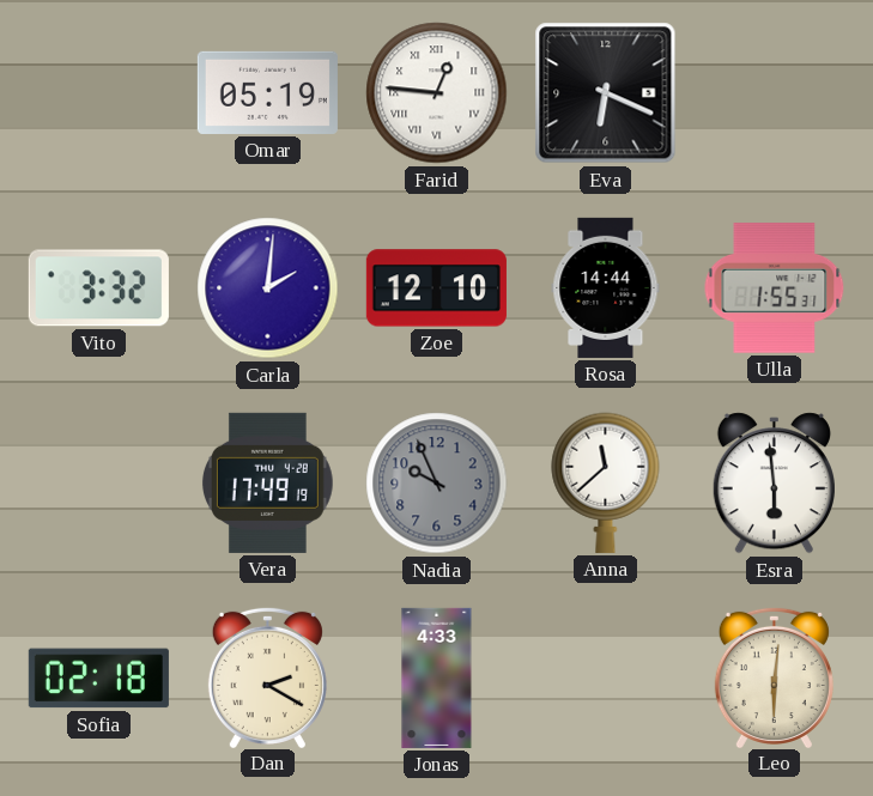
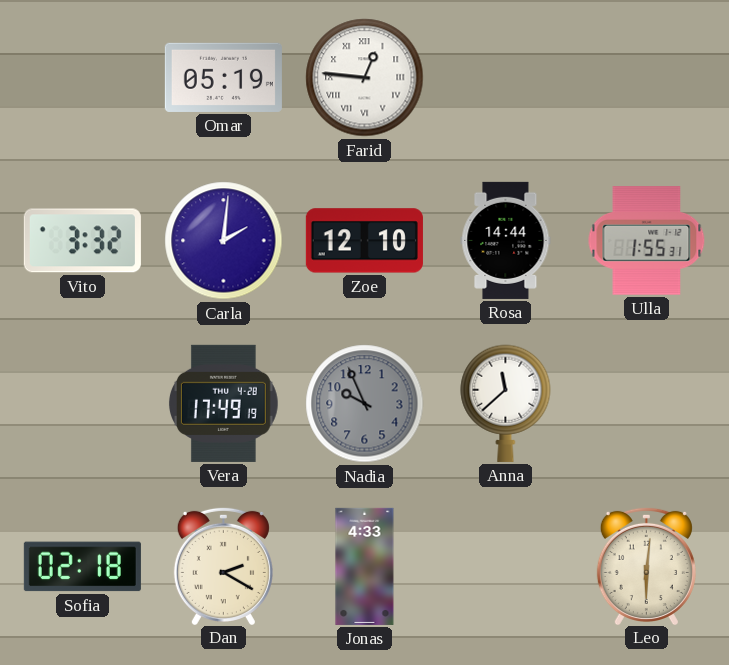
Eva: 6:19 -> none (606, 93)
Esra: 5:59 -> none (774, 484)
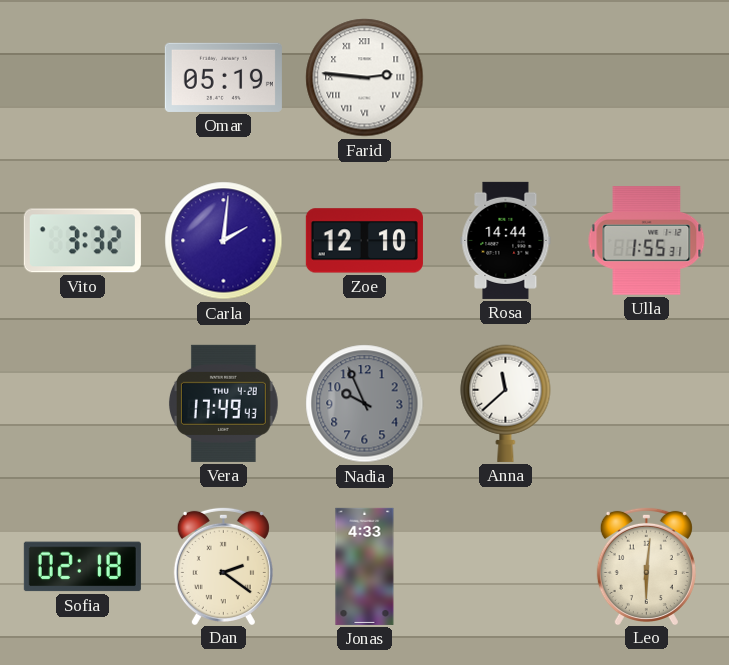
Farid: 12:46 -> 2:46 (365, 78)
Vera: 17:49:19 -> 17:49:43 (223, 403)
Dan: 2:20 -> 2:21 (223, 565)
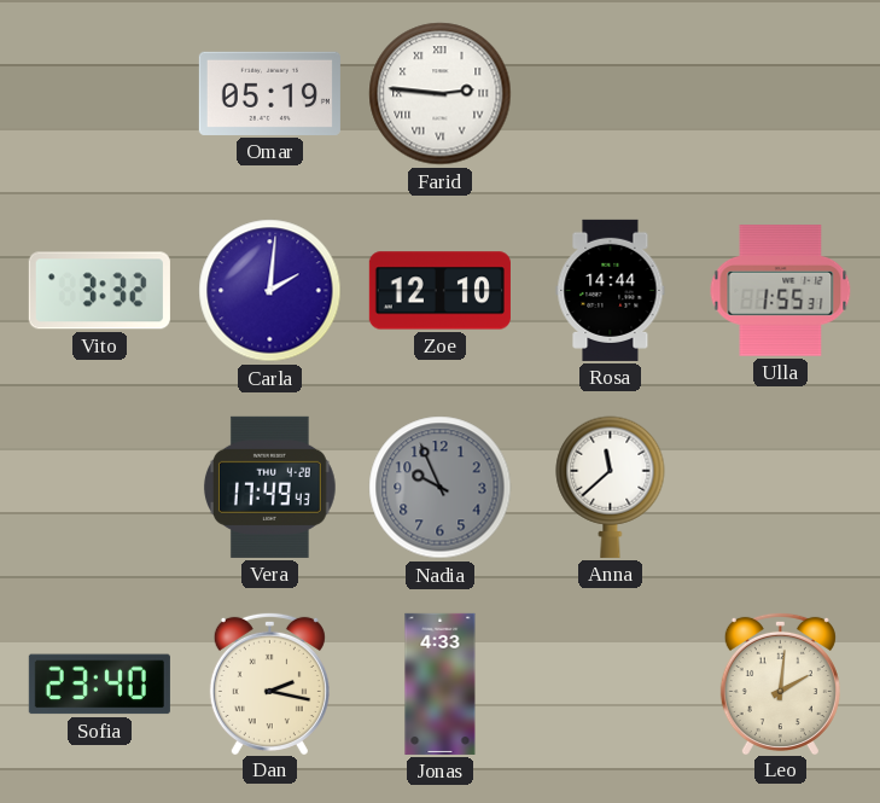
Sofia: 02:18 -> 23:40 (99, 685)
Dan: 2:21 -> 2:17 (269, 682)
Leo: 6:01 -> 2:01 (780, 682)
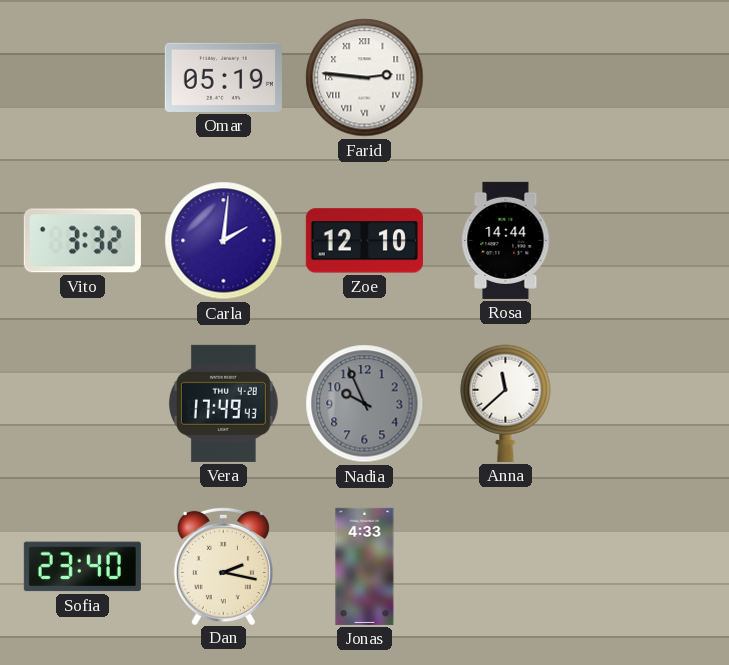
Ulla: 1:55 -> none (781, 291)
Leo: 2:01 -> none (780, 682)
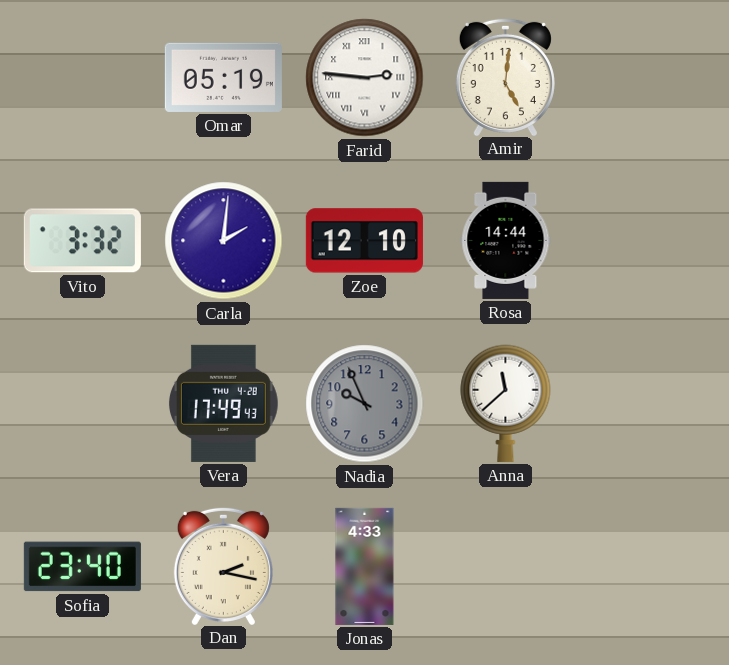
Amir: none -> 5:01 (505, 76)
